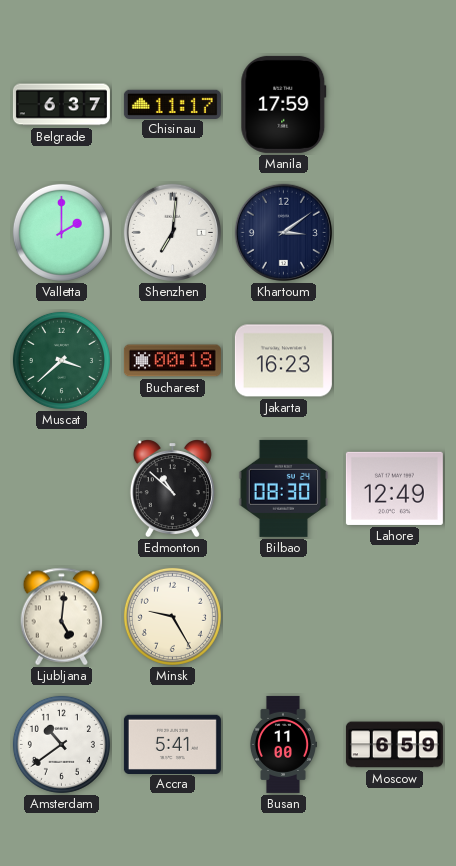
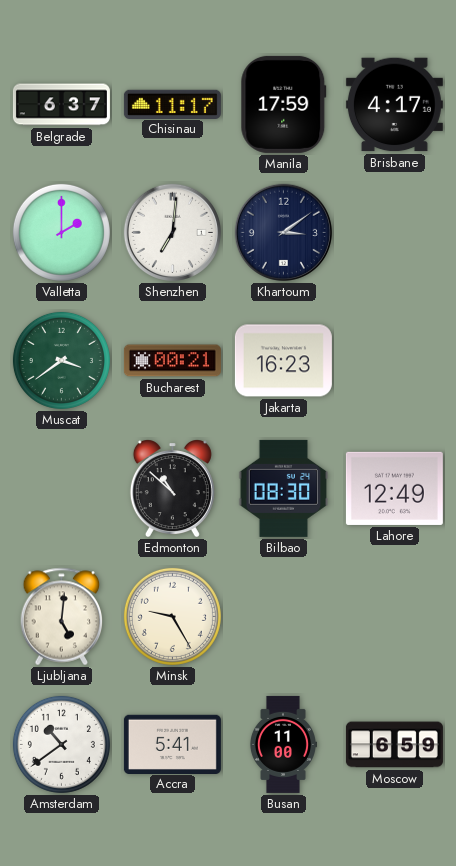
Brisbane: none -> 4:17 (394, 105)
Muscat: 3:38 -> 3:39 (61, 360)
Bucharest: 00:18 -> 00:21 (172, 361)
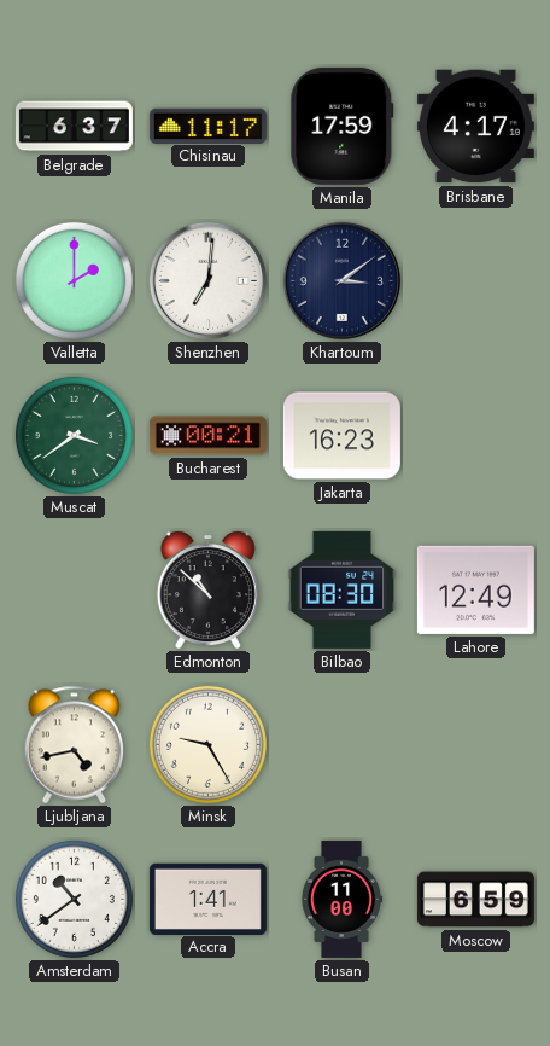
Ljubljana: 5:01 -> 4:43 (75, 745)
Accra: 5:41 -> 1:41 (207, 899)
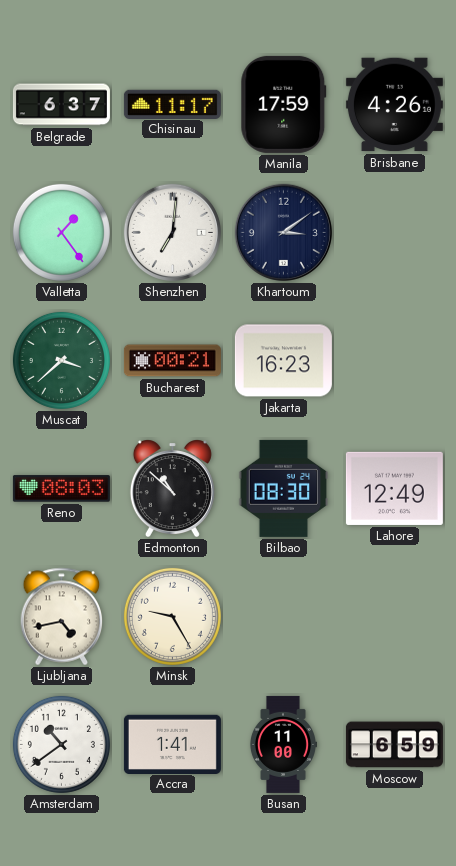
Brisbane: 4:17 -> 4:26 (394, 105)
Valletta: 2:00 -> 1:24 (61, 232)
Muscat: 3:39 -> 3:38 (61, 360)
Reno: none -> 08:03 (61, 489)
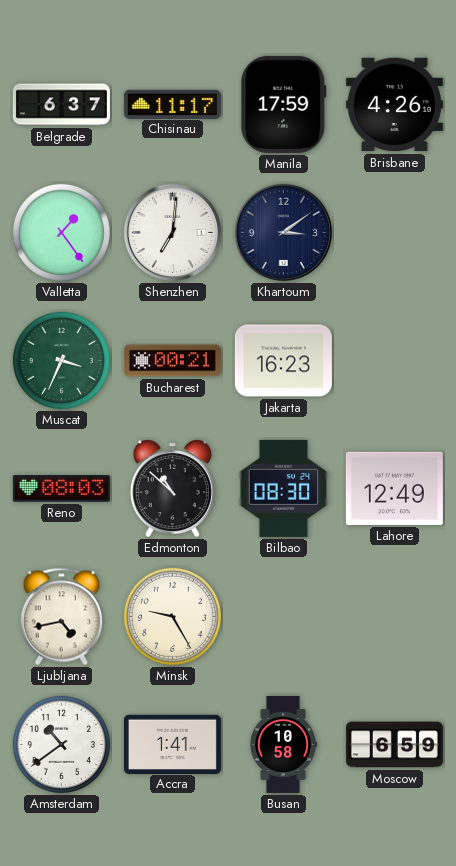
Muscat: 3:38 -> 3:34 (61, 360)
Busan: 11:00 -> 10:58 (282, 744)
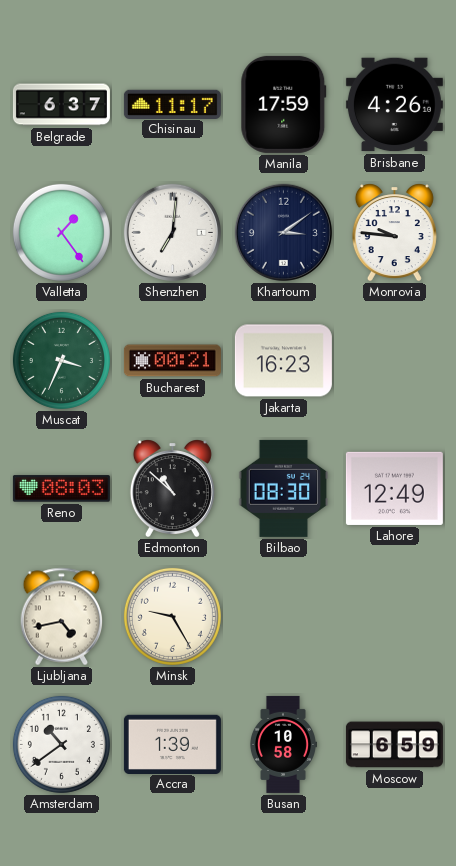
Monrovia: none -> 9:46 (394, 233)
Accra: 1:41 -> 1:39 (172, 744)
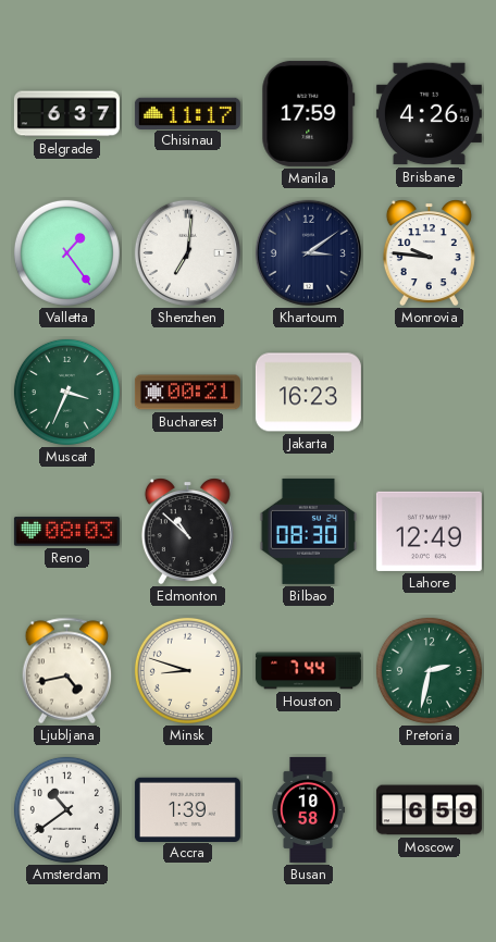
Minsk: 9:25 -> 8:48 (187, 670)
Houston: none -> 7:44 (308, 671)
Pretoria: none -> 2:32 (429, 670)
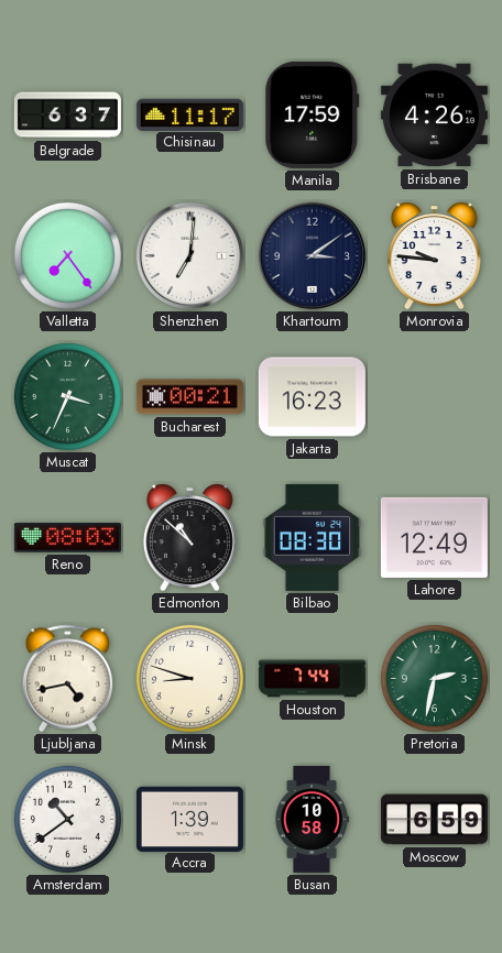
Valletta: 1:24 -> 7:24 (67, 255)
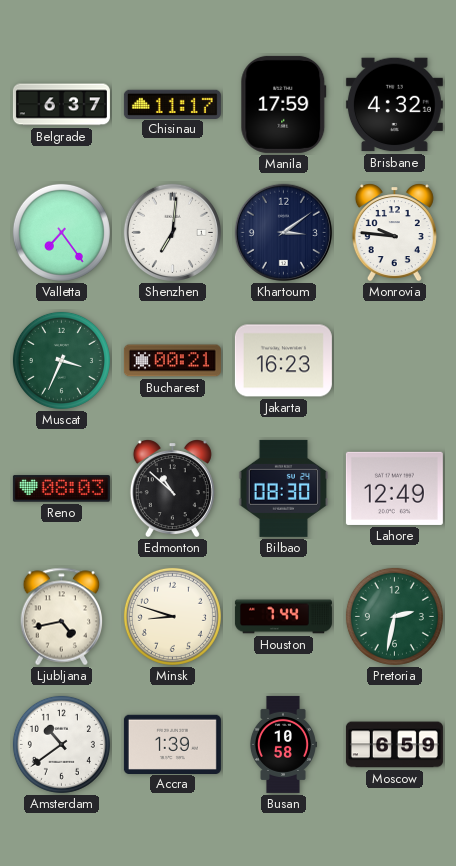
Brisbane: 4:26 -> 4:32 (394, 105)
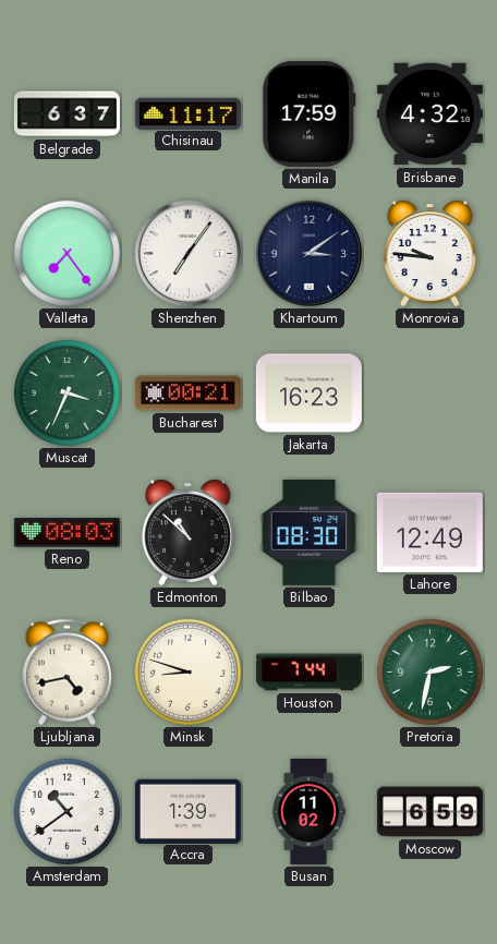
Shenzhen: 7:01 -> 7:06 (187, 253)
Busan: 10:58 -> 11:02 (307, 811)
